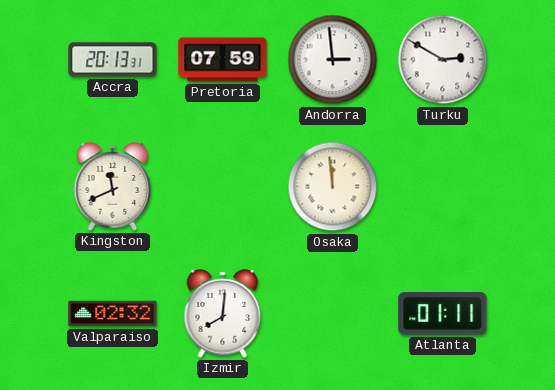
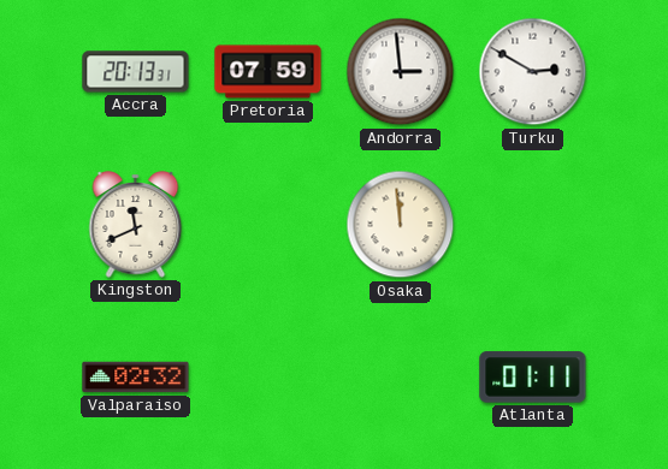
Izmir: 8:01 -> none (223, 314)
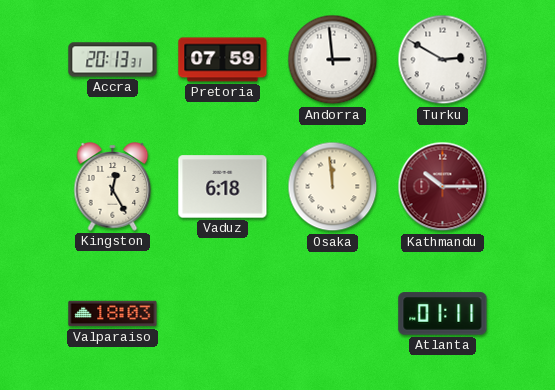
Kingston: 11:41 -> 12:25 (113, 187)
Vaduz: none -> 6:18 (223, 187)
Kathmandu: none -> 10:15 (443, 187)
Valparaiso: 02:32 -> 18:03 (113, 314)
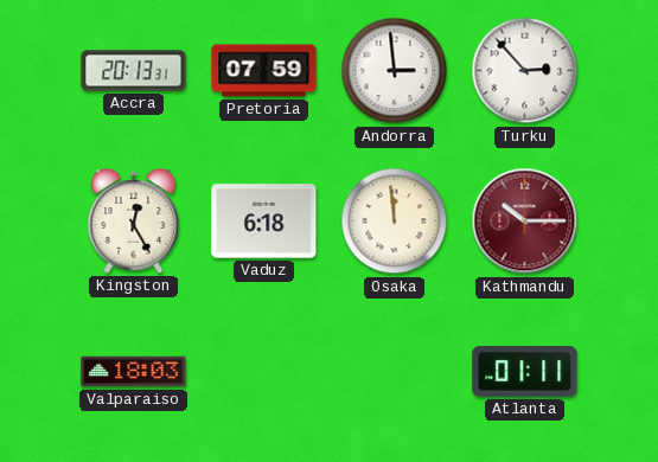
Turku: 2:50 -> 2:53 (525, 71)
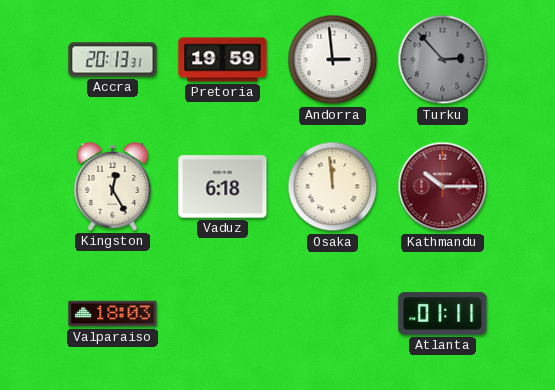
Pretoria: 07:59 -> 19:59 (223, 60)
Turku dial: white -> grey (443, 60)
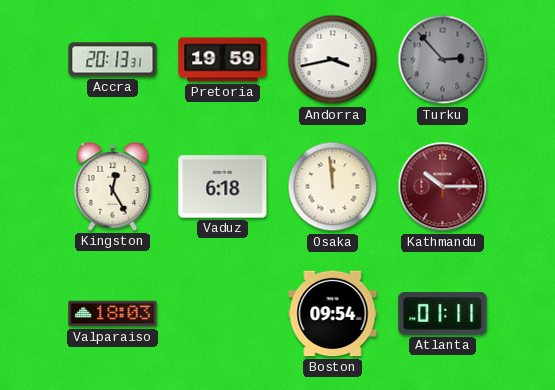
Andorra: 2:59 -> 3:43 (333, 60)
Boston: none -> 09:54 (333, 314)
